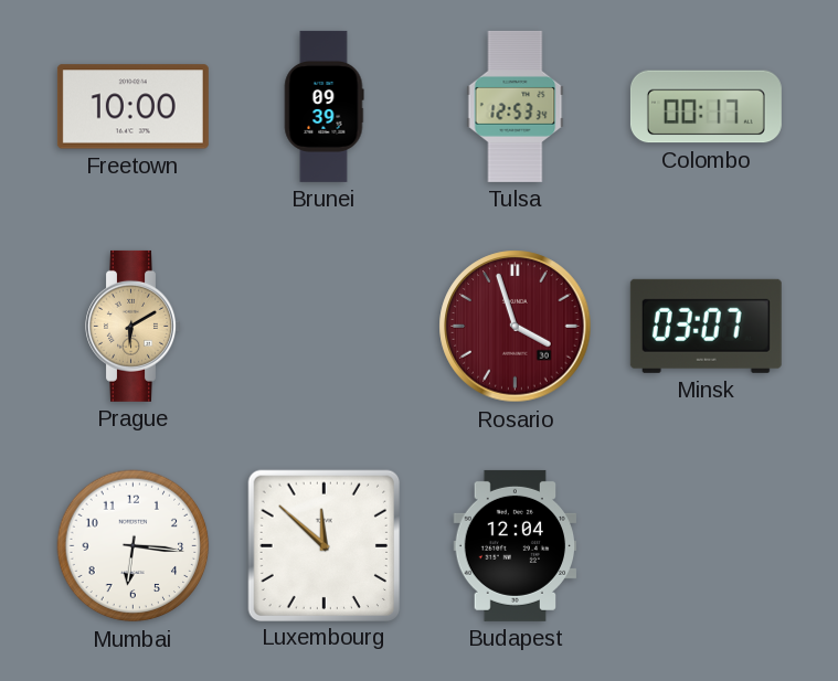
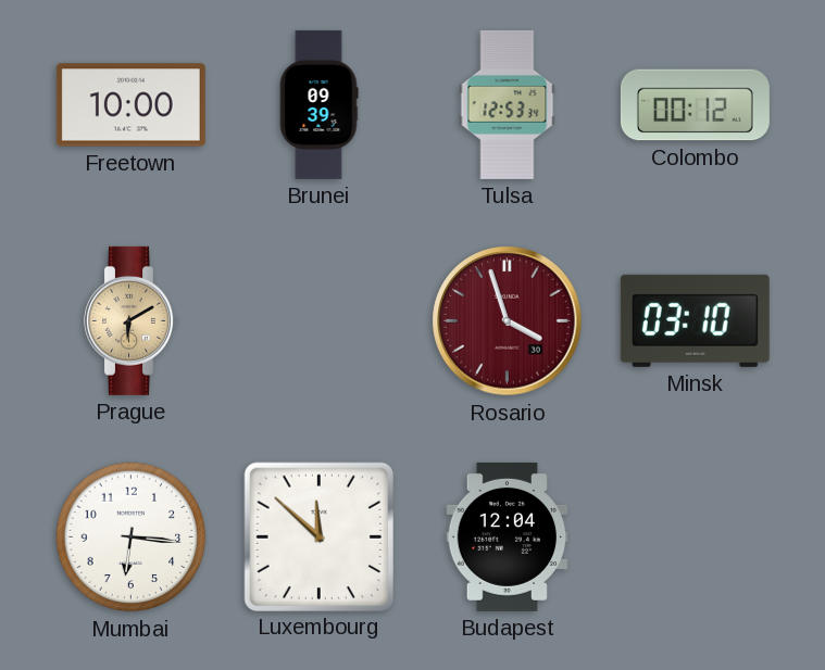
Colombo: 00:17 -> 00:12 (695, 105)
Minsk: 03:07 -> 03:10 (695, 320)
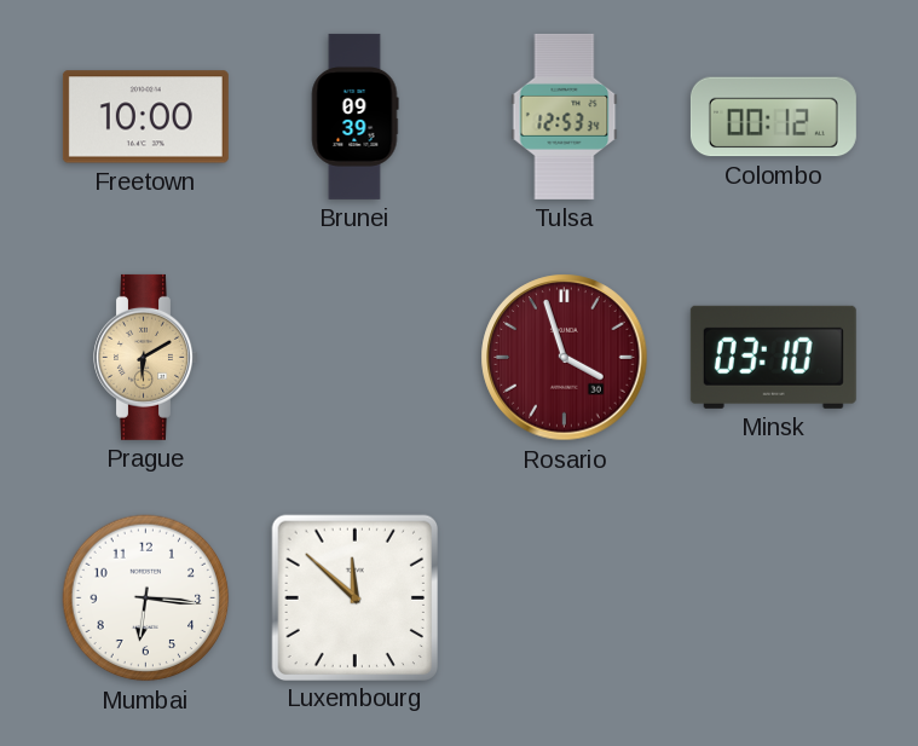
Budapest: 12:04 -> none (508, 536)
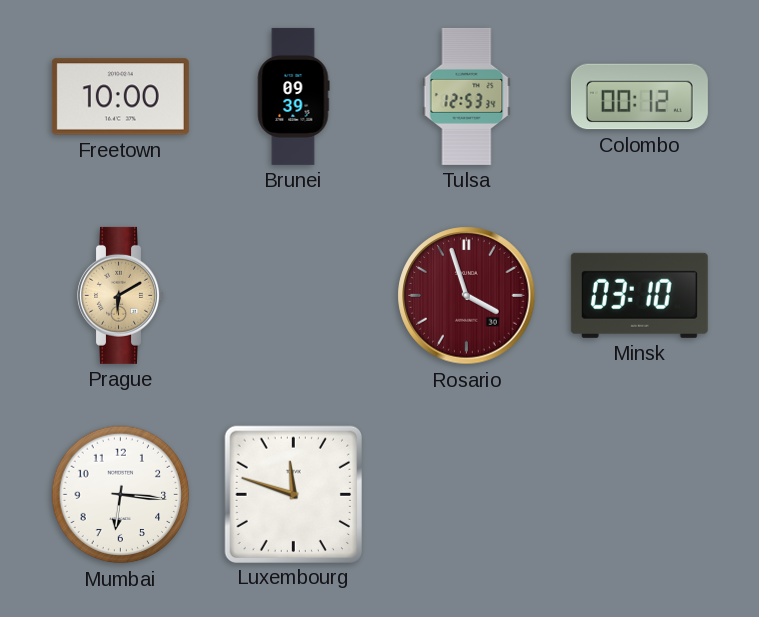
Luxembourg: 11:52 -> 11:48 (293, 494)
